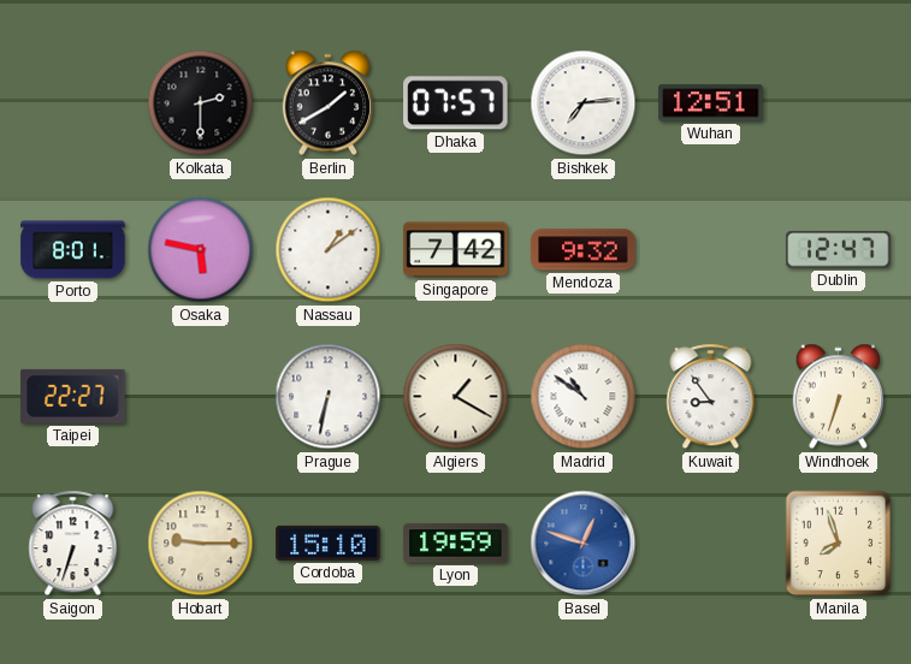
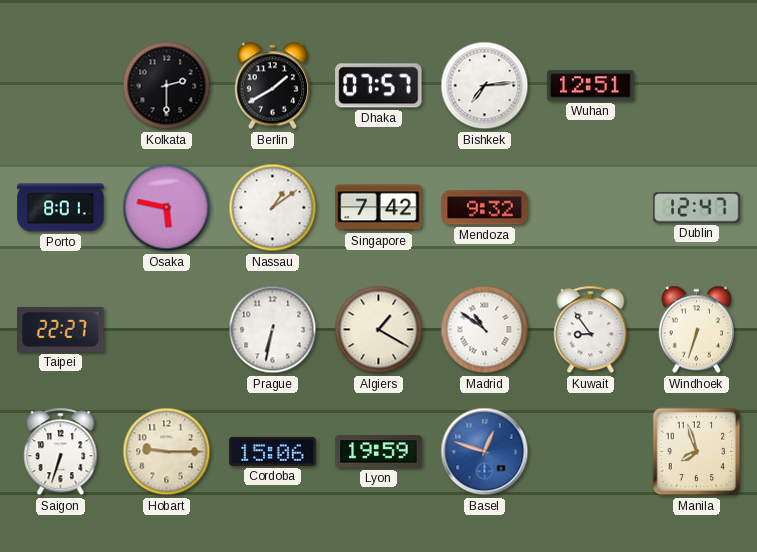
Cordoba: 15:10 -> 15:06 (273, 451)
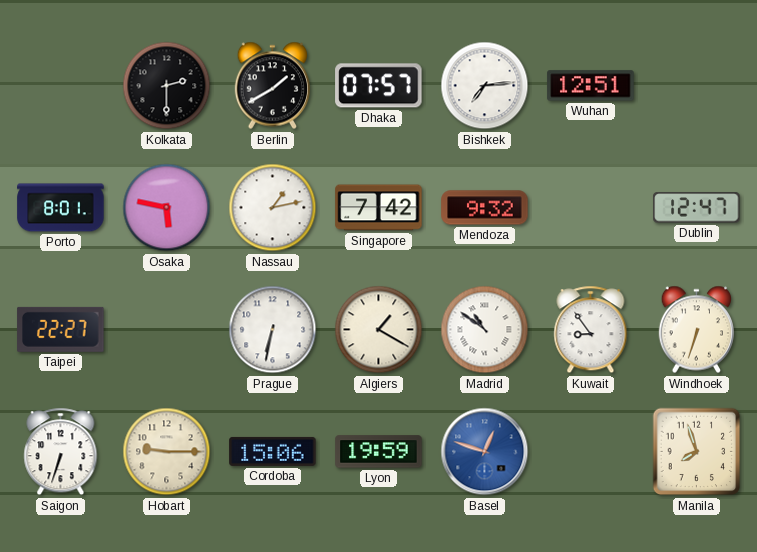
Nassau: 1:09 -> 1:13 (273, 208)
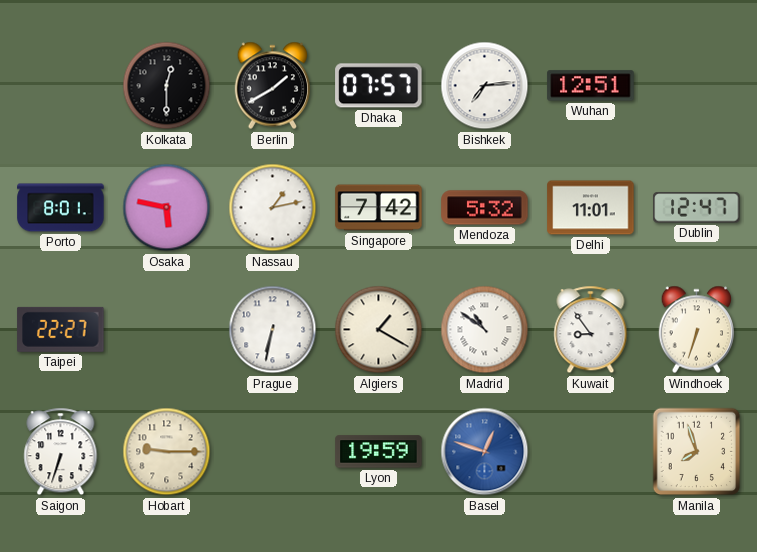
Kolkata: 2:30 -> 12:30 (167, 86)
Mendoza: 9:32 -> 5:32 (485, 208)
Delhi: none -> 11:01 (591, 208)
Cordoba: 15:06 -> none (273, 451)
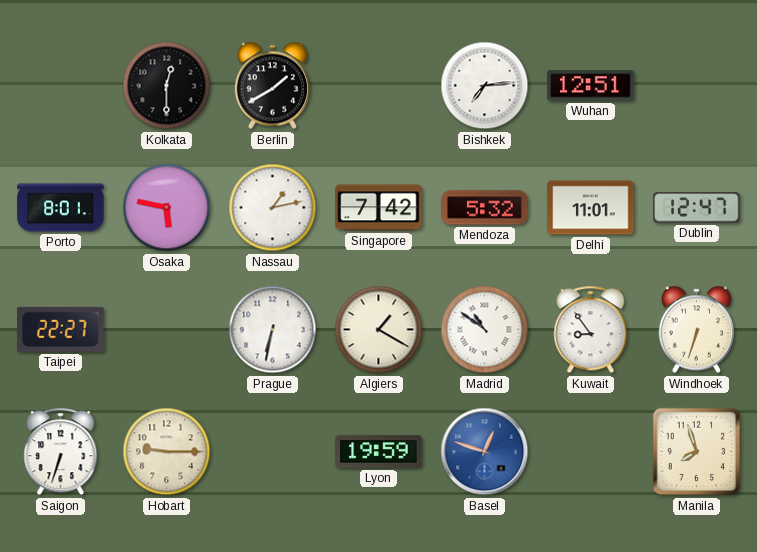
Dhaka: 07:57 -> none (379, 86)
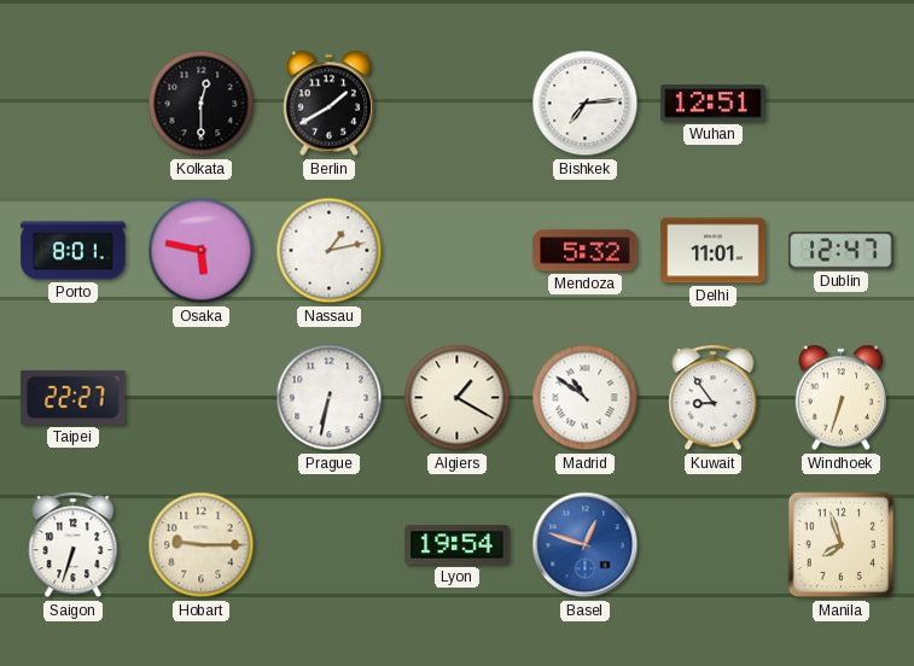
Singapore: 7:42 -> none (379, 208)
Lyon: 19:59 -> 19:54 (458, 545)
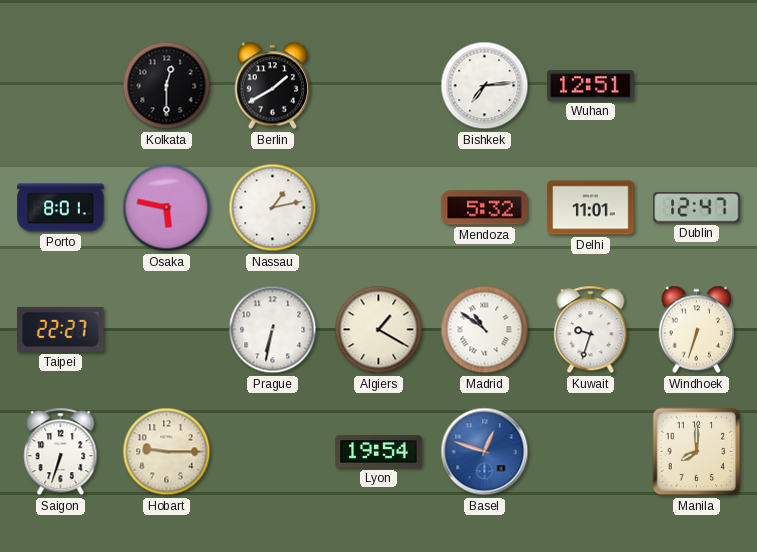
Kuwait: 8:54 -> 9:33 (591, 330)
Manila: 7:57 -> 8:00 (697, 452)
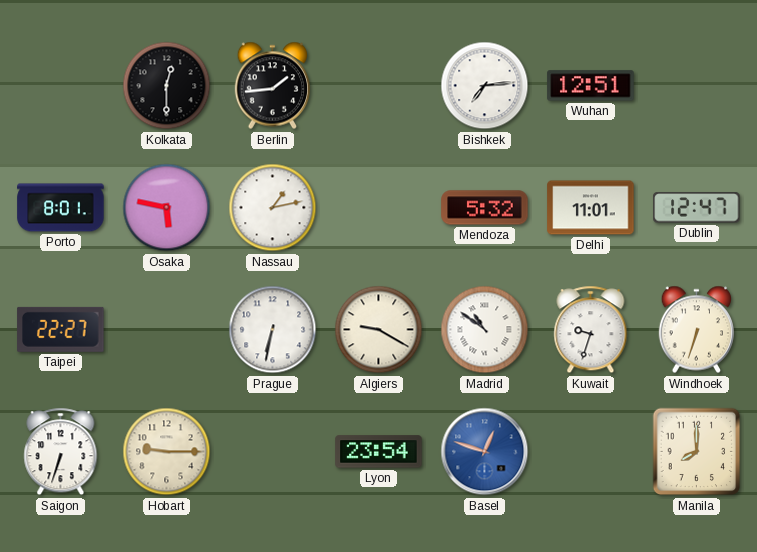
Berlin: 1:40 -> 1:44 (272, 86)
Algiers: 1:20 -> 9:20 (379, 330)
Lyon: 19:54 -> 23:54 (379, 452)
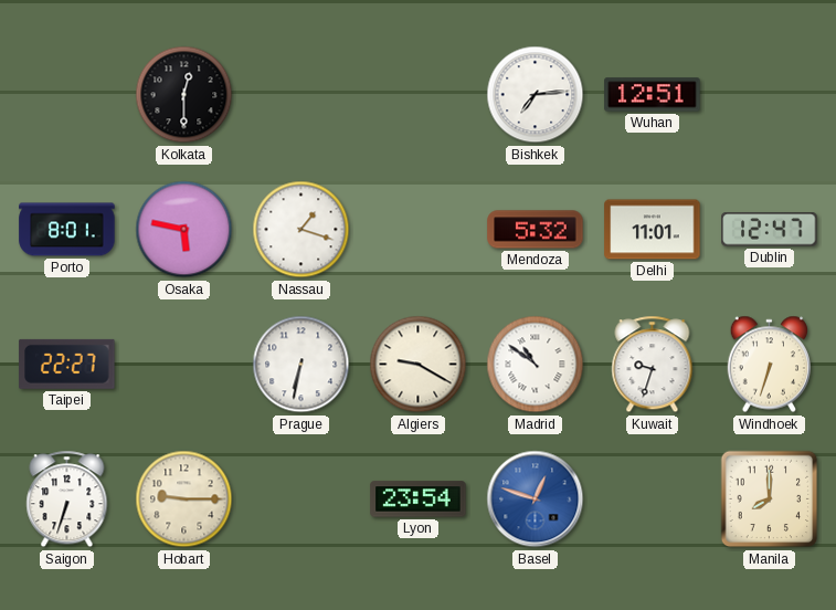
Berlin: 1:44 -> none (272, 86)
Nassau: 1:13 -> 1:18 (301, 230)
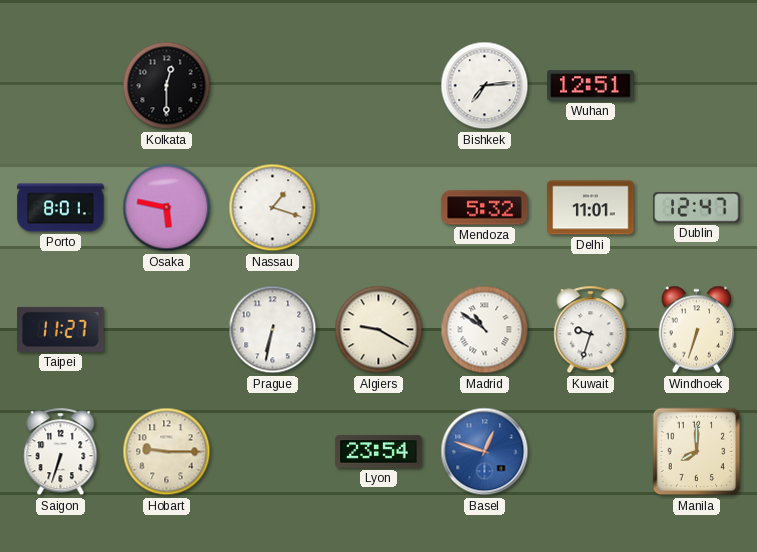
Taipei: 22:27 -> 11:27 (61, 329)
